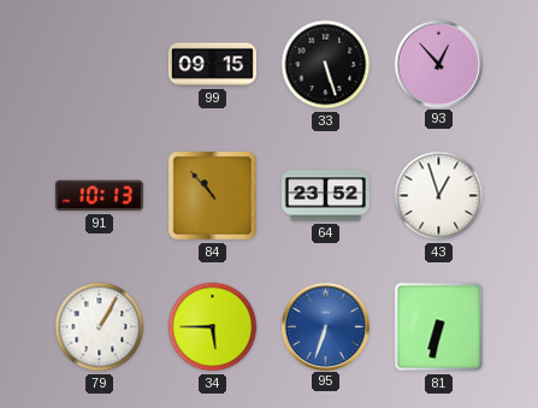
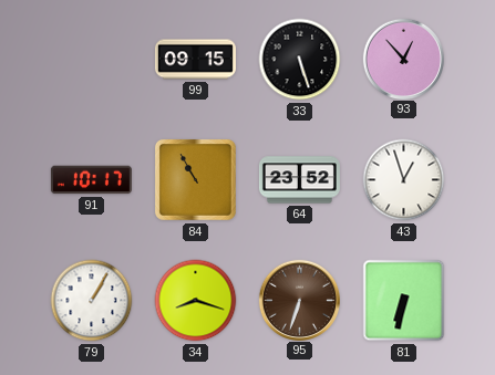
91: 10:13 -> 10:17 (91, 180)
84: 10:53 -> 10:55 (195, 179)
34: 5:45 -> 8:18 (196, 301)
95 dial: blue -> brown (299, 300)
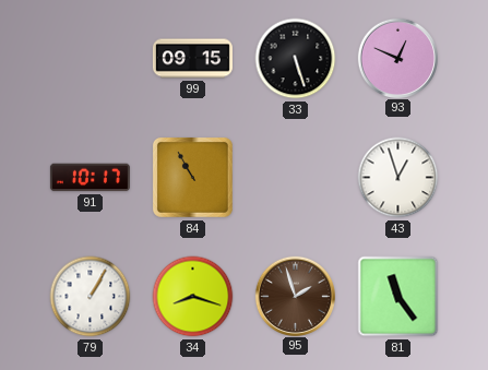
93: 12:53 -> 12:49 (397, 58)
64: 23:52 -> none (299, 180)
95: 6:33 -> 1:57 (295, 296)
81: 6:32 -> 11:24 (398, 297)
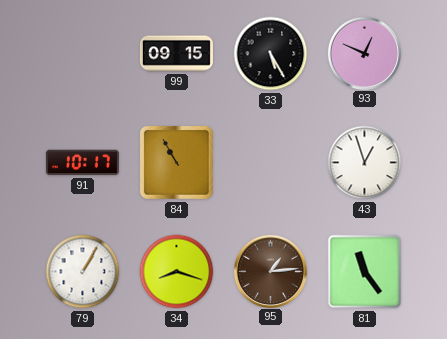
33: 5:27 -> 5:25 (271, 54)
95: 1:57 -> 1:14 (270, 271)
